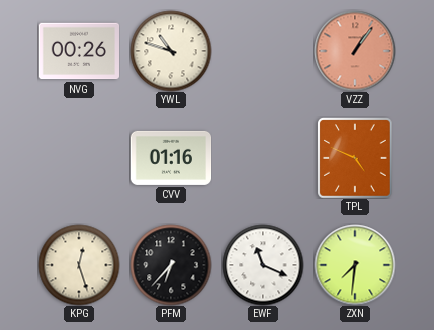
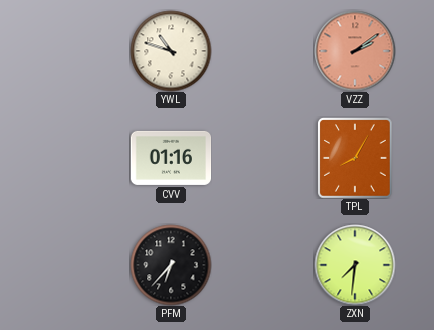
NVG: 00:26 -> none (79, 51)
VZZ: 1:06 -> 2:09 (355, 51)
TPL: 4:49 -> 8:05 (355, 158)
KPG: 12:27 -> none (79, 265)
EWF: 11:19 -> none (263, 265)
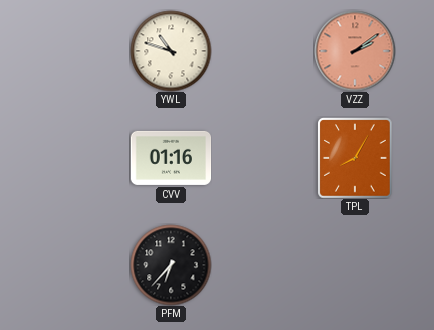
ZXN: 7:31 -> none (355, 265)
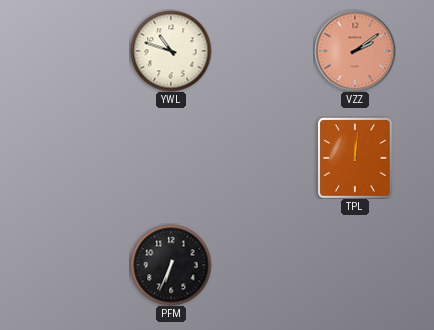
CVV: 01:16 -> none (171, 158)
TPL: 8:05 -> 12:01 (355, 158)
PFM: 6:37 -> 6:34 (171, 265)
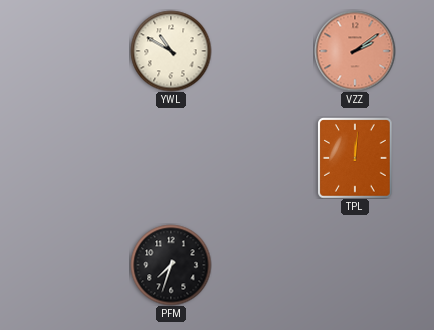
YWL: 10:48 -> 10:50 (171, 51)
PFM: 6:34 -> 7:33 (171, 265)
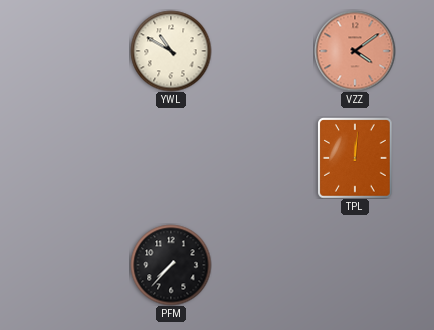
VZZ: 2:09 -> 4:09 (355, 51)
PFM: 7:33 -> 7:37 (171, 265)
